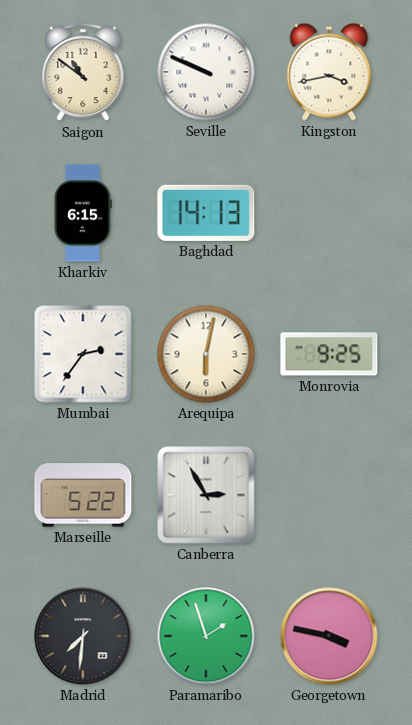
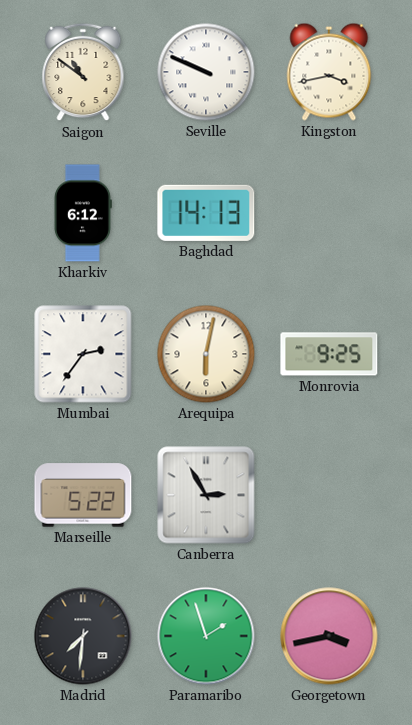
Kharkiv: 6:15 -> 6:12 (83, 213)
Georgetown: 3:47 -> 3:43 (329, 636)
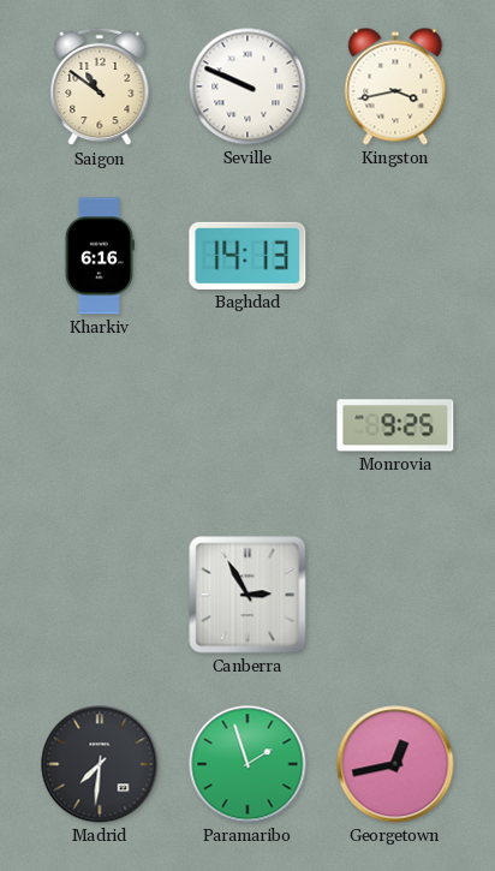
Kharkiv: 6:12 -> 6:16 (100, 256)
Mumbai: 2:36 -> none (83, 354)
Arequipa: 6:02 -> none (206, 354)
Marseille: 5:22 -> none (83, 495)
Georgetown: 3:43 -> 12:43 (395, 764)
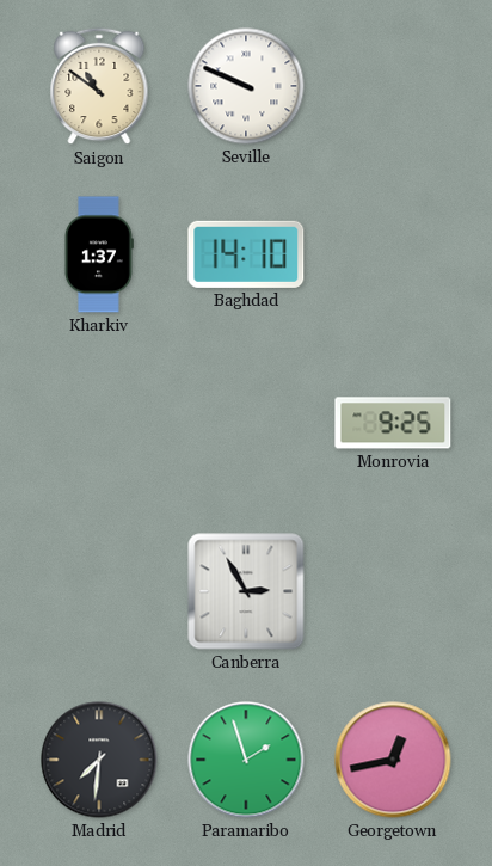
Kingston: 3:43 -> none (395, 86)
Kharkiv: 6:16 -> 1:37 (99, 254)
Baghdad: 14:13 -> 14:10 (246, 254)
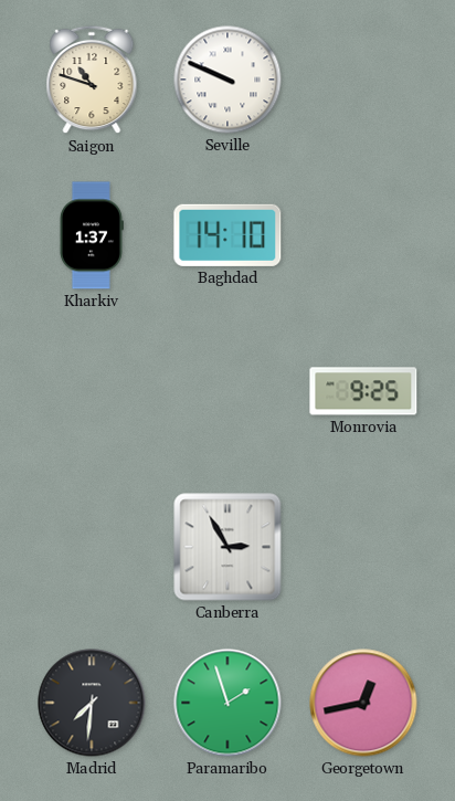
Saigon: 10:51 -> 10:48 (92, 80)
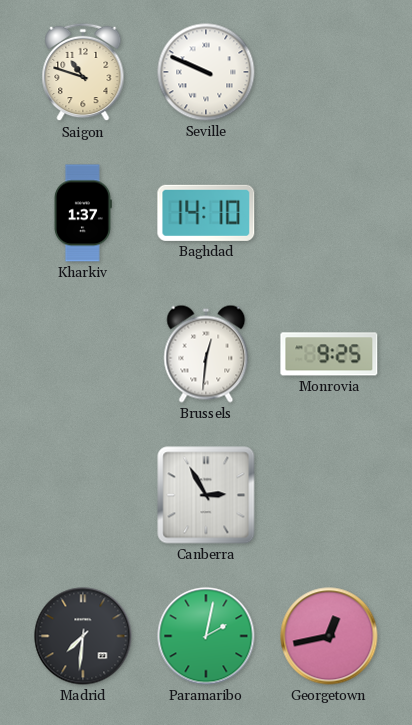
Brussels: none -> 12:31 (206, 354)
Paramaribo: 1:57 -> 2:02 (206, 636)
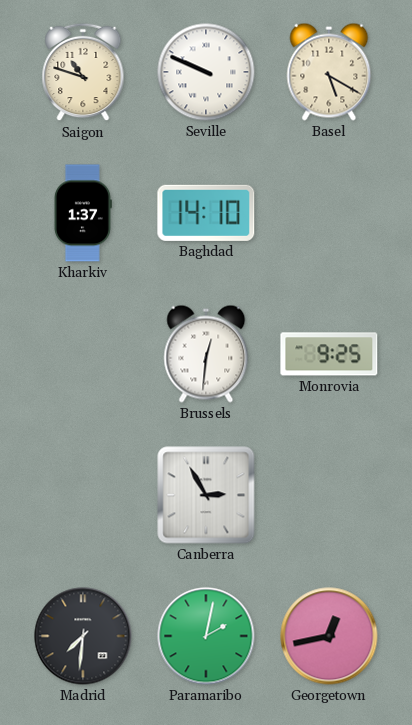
Basel: none -> 5:20 (329, 72)
